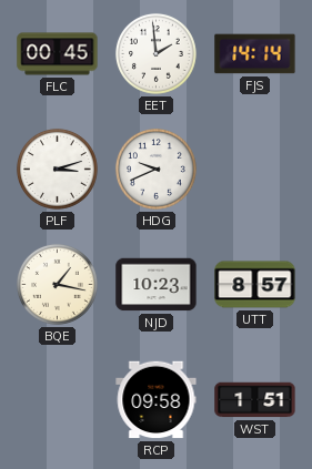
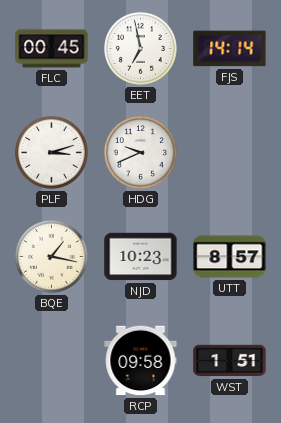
EET: 1:59 -> 6:58 (140, 48)
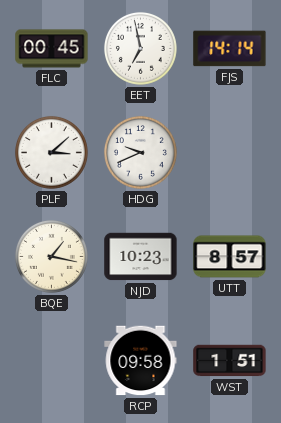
PLF: 3:12 -> 3:08 (51, 152)
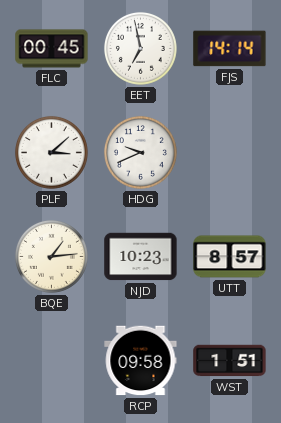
BQE: 1:17 -> 1:14 (51, 256)
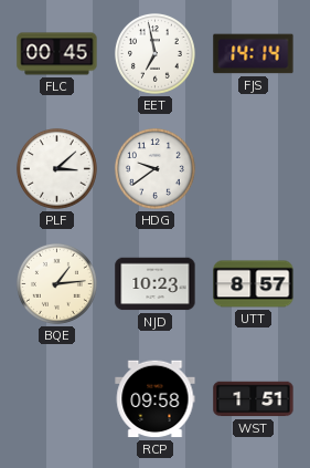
HDG: 9:41 -> 9:39 (154, 168)
